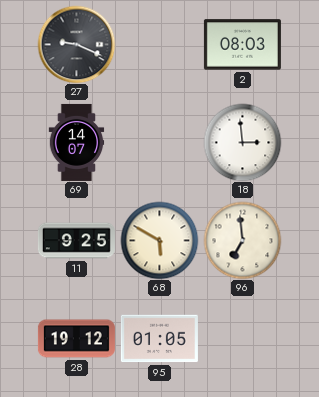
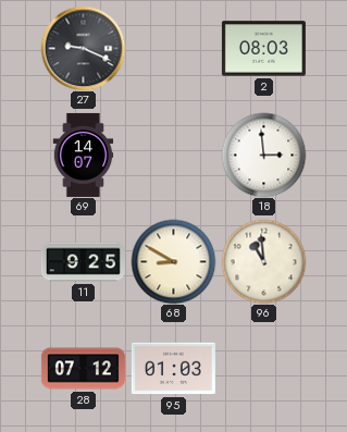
68: 5:50 -> 8:50 (173, 261)
96: 6:59 -> 10:59 (263, 261)
28: 19:12 -> 07:12 (83, 369)
95: 01:05 -> 01:03 (173, 369)
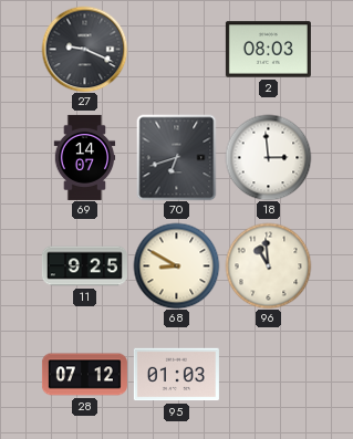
70: none -> 6:42 (177, 157)
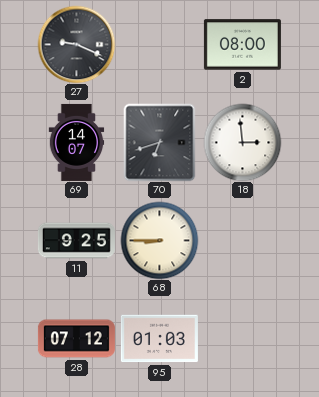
2: 08:03 -> 08:00 (242, 45)
68: 8:50 -> 8:45 (159, 240)
96: 10:59 -> none (268, 265)
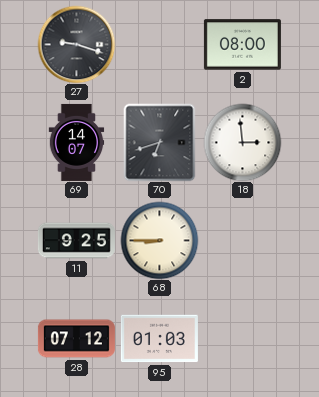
27: 9:19 -> 9:18 (76, 44)
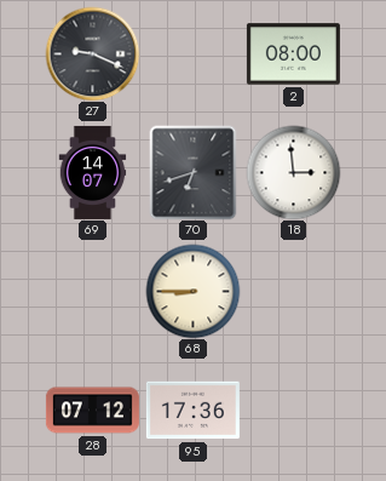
27: 9:18 -> 9:19 (92, 53)
11: 9:25 -> none (76, 241)
95: 01:03 -> 17:36 (192, 411)
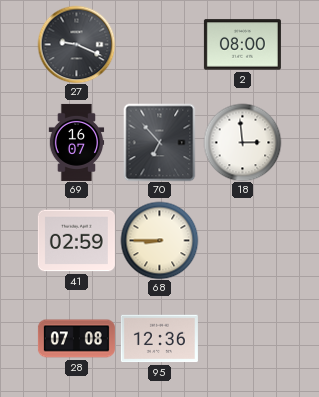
69: 14:07 -> 16:07 (77, 142)
70: 6:42 -> 6:53 (160, 142)
41: none -> 02:59 (76, 241)
28: 07:12 -> 07:08 (76, 339)
95: 17:36 -> 12:36 (159, 339)
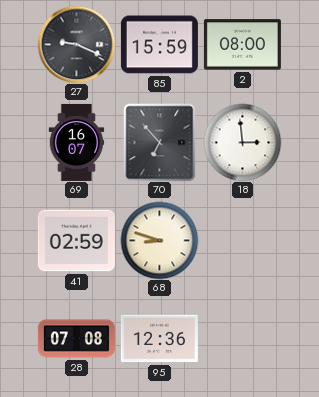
85: none -> 15:59 (159, 45)
68: 8:45 -> 8:48 (159, 240)
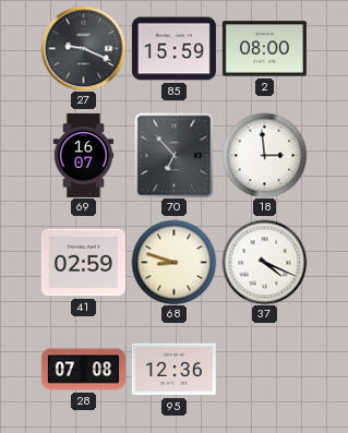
37: none -> 4:19 (264, 262)
